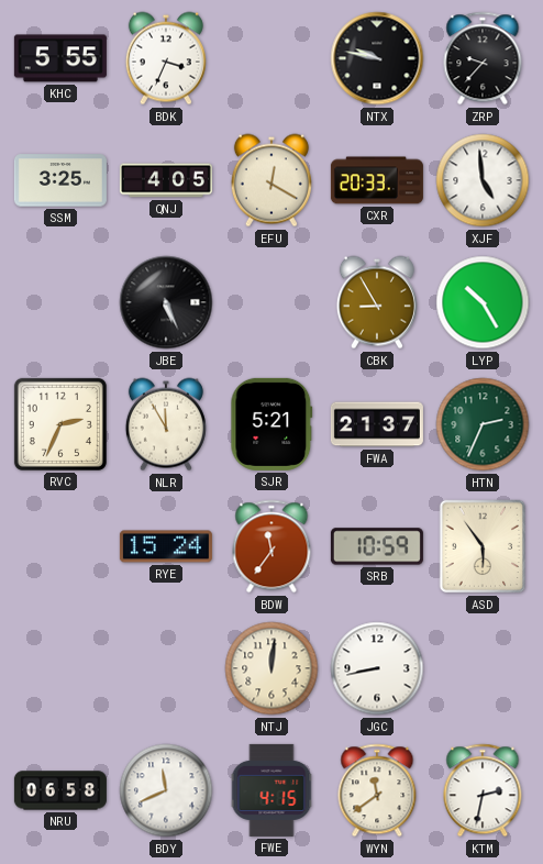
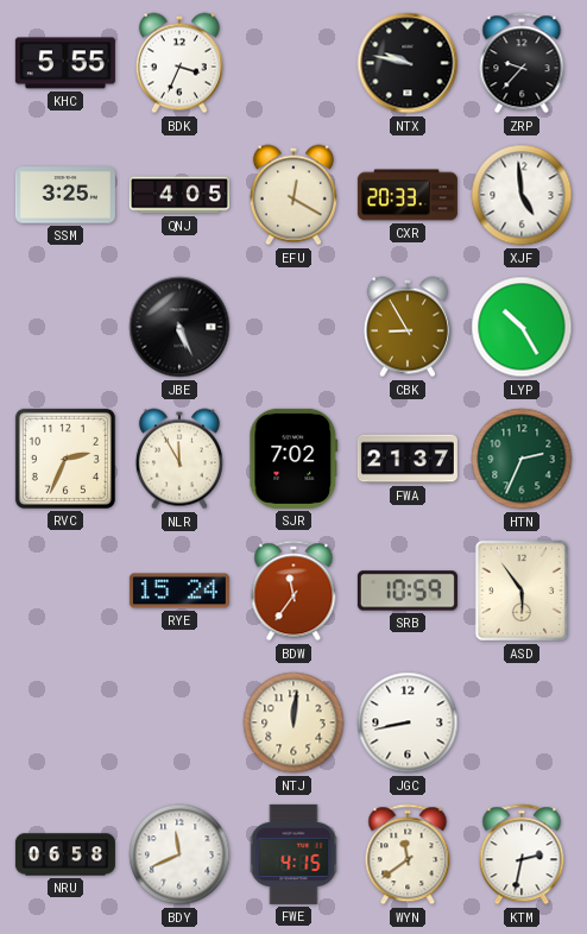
SJR: 5:21 -> 7:02 (293, 459)
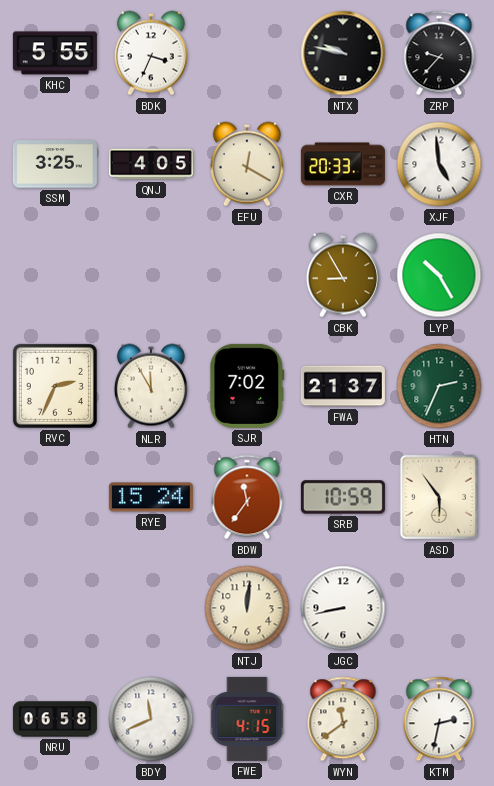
JBE: 5:26 -> none (179, 327)
